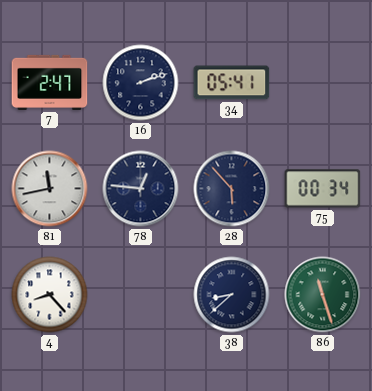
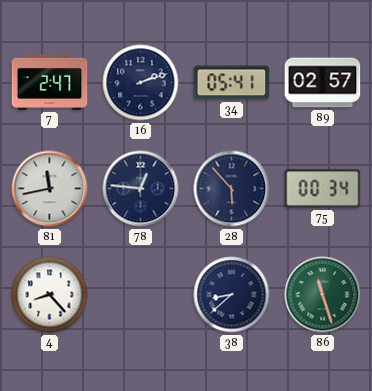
89: none -> 02:57 (323, 83)
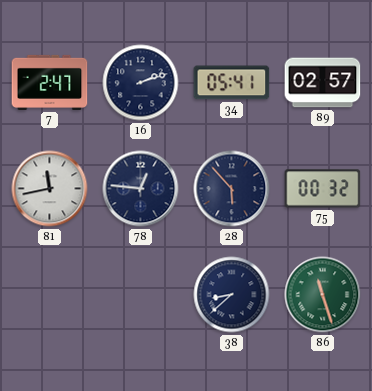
75: 00:34 -> 00:32 (323, 189)
4: 8:23 -> none (50, 295)
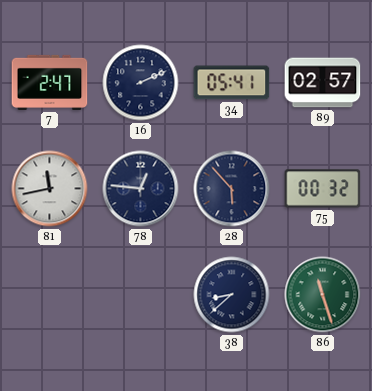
16: 2:12 -> 2:11 (141, 83)
